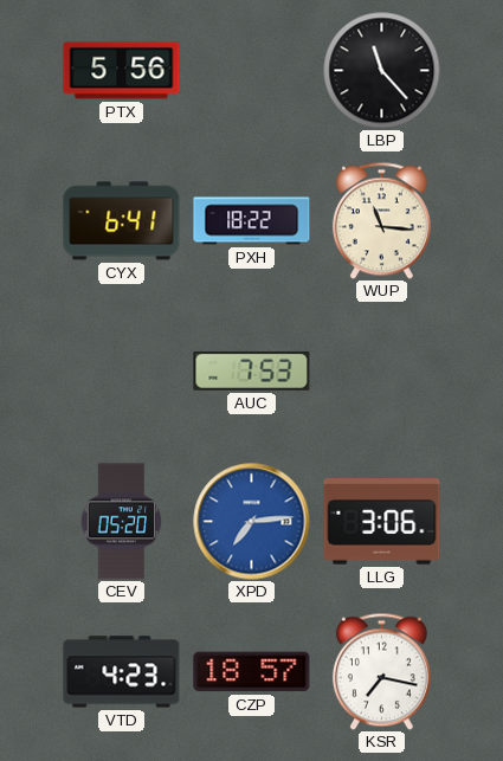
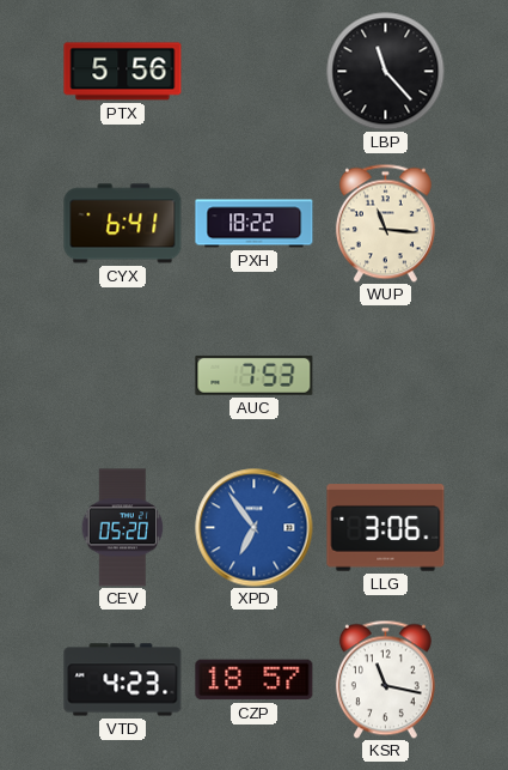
XPD: 7:14 -> 6:54 (255, 528)
KSR: 7:17 -> 11:17 (385, 679)
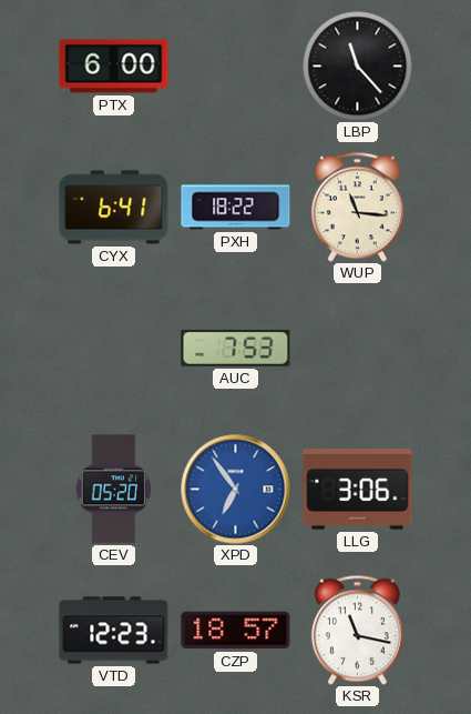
PTX: 5:56 -> 6:00 (114, 67)
VTD: 4:23 -> 12:23 (114, 631)
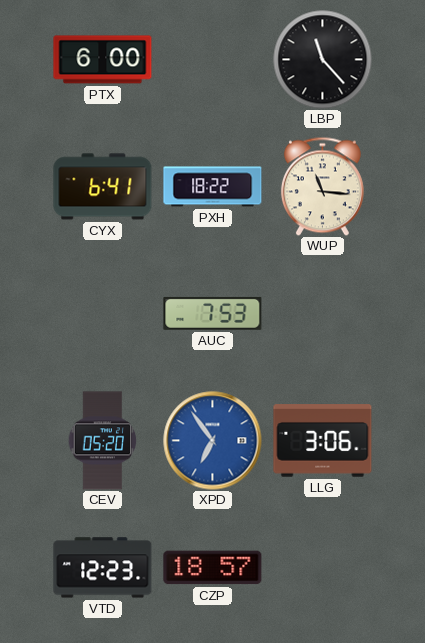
KSR: 11:17 -> none (357, 630)
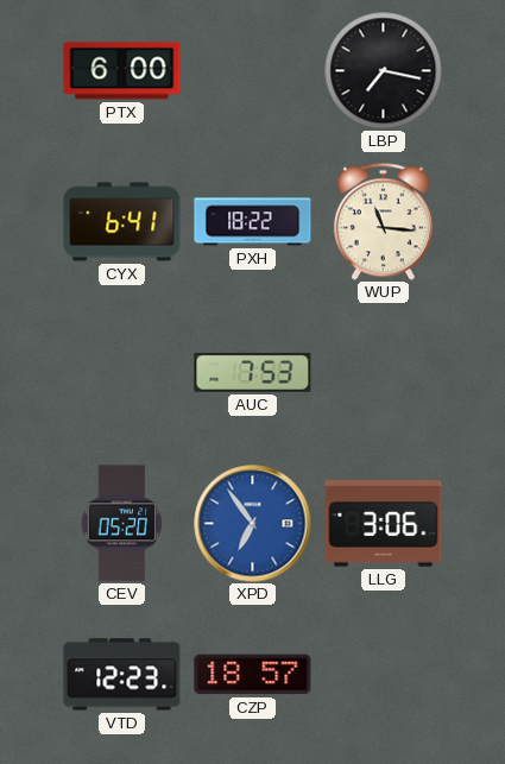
LBP: 11:23 -> 7:17 (384, 71)
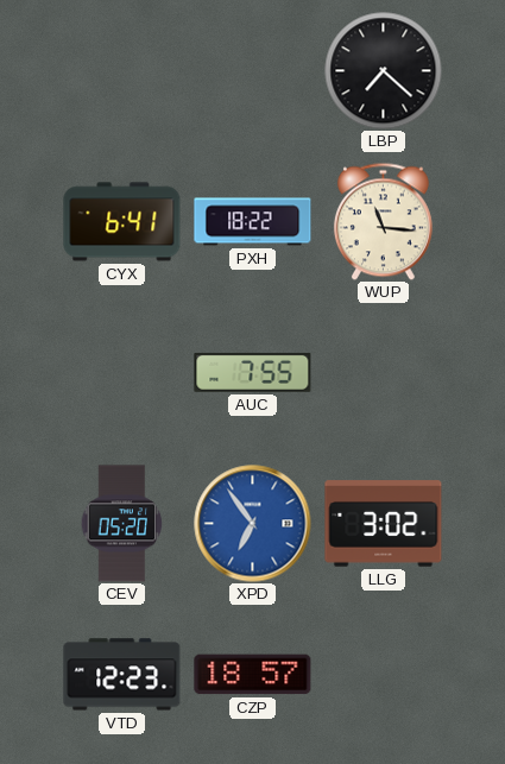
PTX: 6:00 -> none (122, 71)
LBP: 7:17 -> 7:22 (384, 71)
AUC: 7:53 -> 7:55 (253, 372)
LLG: 3:06 -> 3:02 (384, 524)
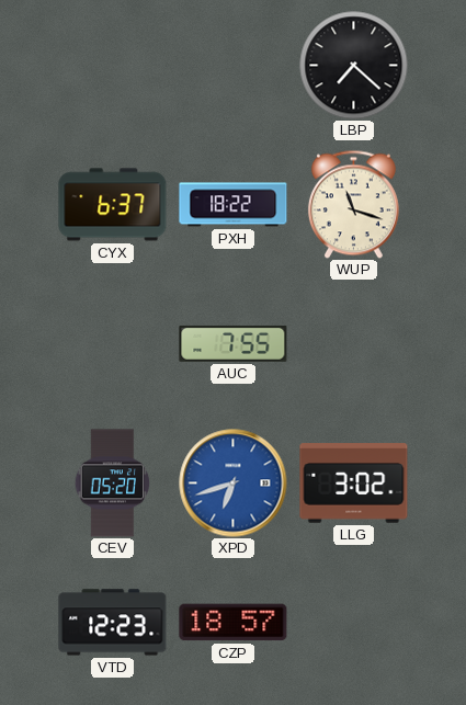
CYX: 6:41 -> 6:37 (113, 205)
WUP: 11:16 -> 11:18 (353, 204)
XPD: 6:54 -> 6:42 (234, 484)
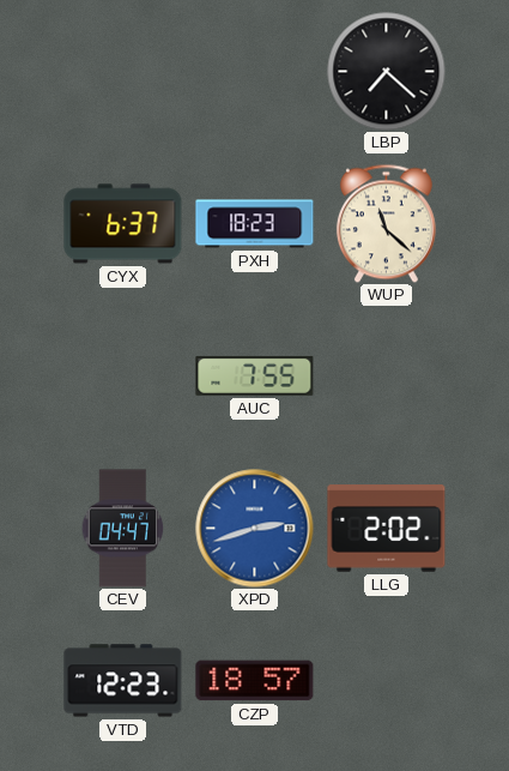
PXH: 18:22 -> 18:23 (255, 224)
WUP: 11:18 -> 11:22 (386, 223)
CEV: 05:20 -> 04:47 (123, 529)
XPD: 6:42 -> 2:42 (255, 529)
LLG: 3:02 -> 2:02 (387, 529)
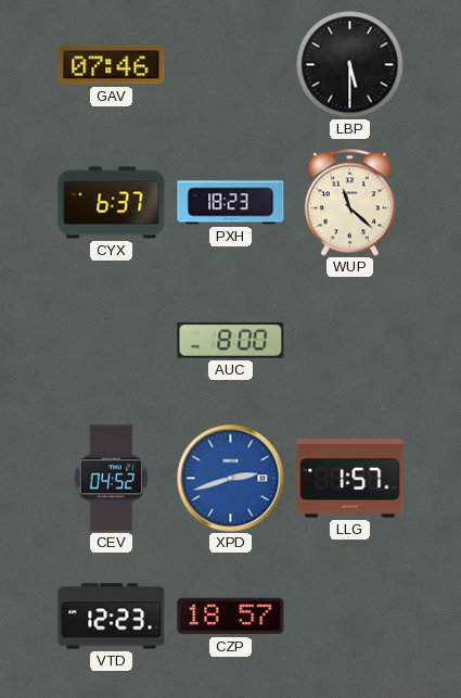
GAV: none -> 07:46 (112, 65)
LBP: 7:22 -> 5:30 (350, 65)
AUC: 7:55 -> 8:00 (231, 340)
CEV: 04:47 -> 04:52 (112, 479)
LLG: 2:02 -> 1:57 (350, 479)
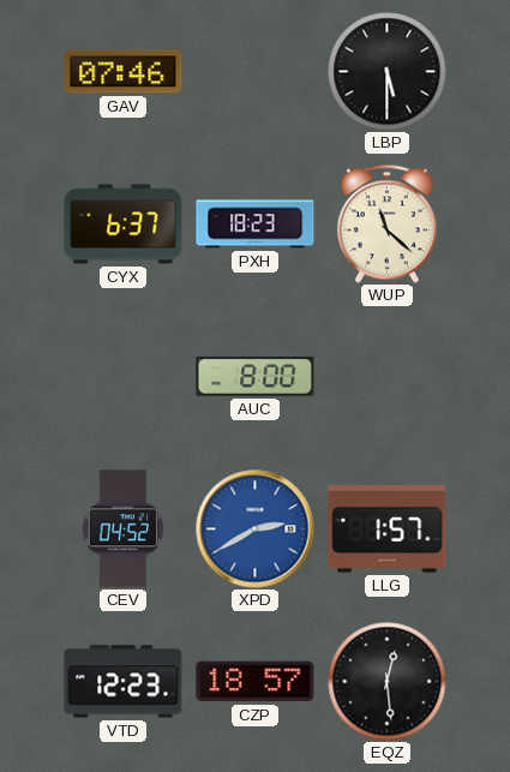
XPD: 2:42 -> 2:40 (256, 529)
EQZ: none -> 12:29 (388, 682)
